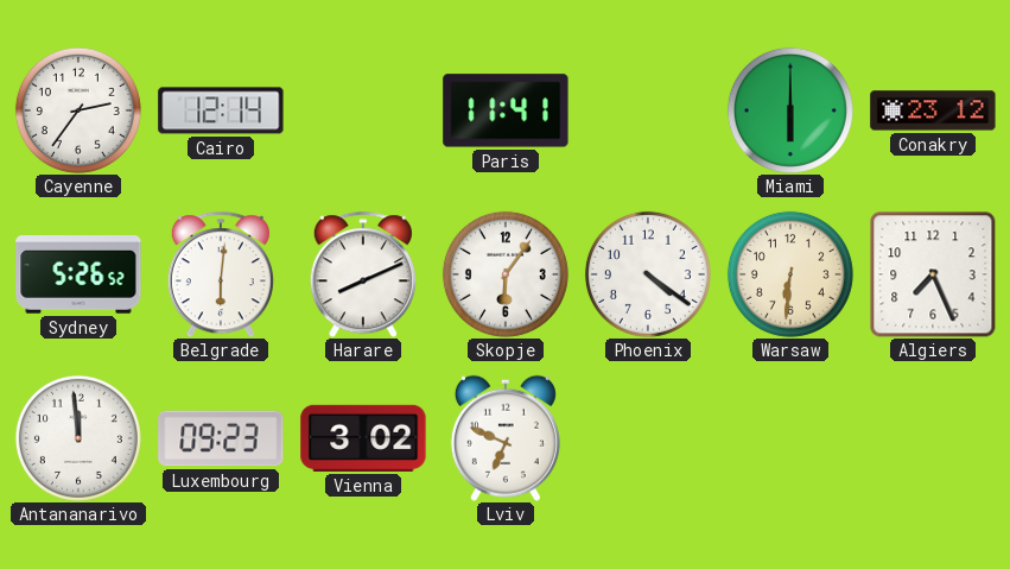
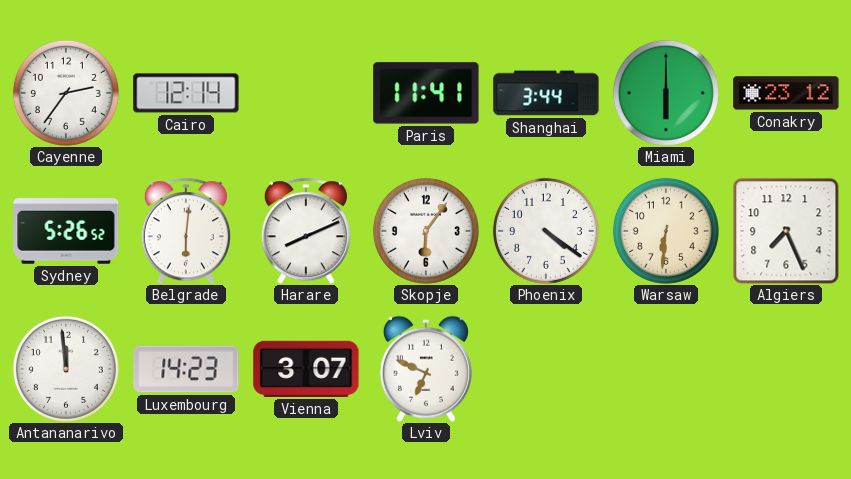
Shanghai: none -> 3:44 (546, 93)
Luxembourg: 09:23 -> 14:23 (186, 369)
Vienna: 3:02 -> 3:07 (306, 369)
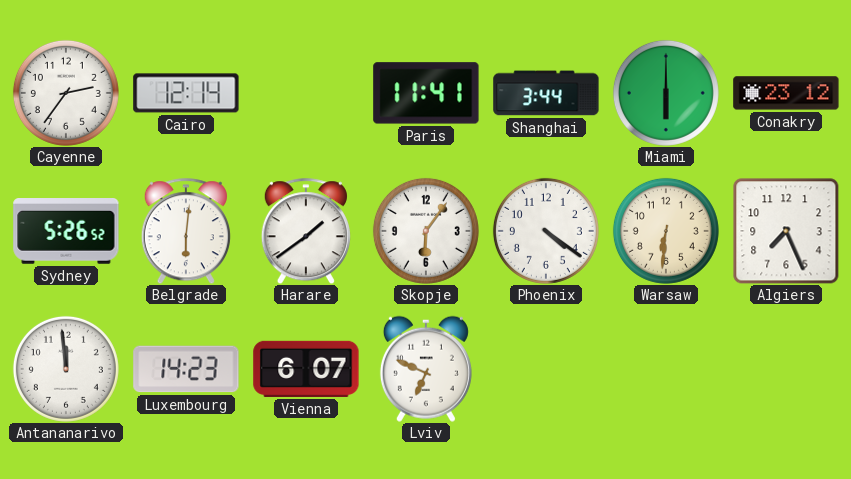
Harare: 8:11 -> 1:39 (306, 231)
Vienna: 3:07 -> 6:07 (306, 369)
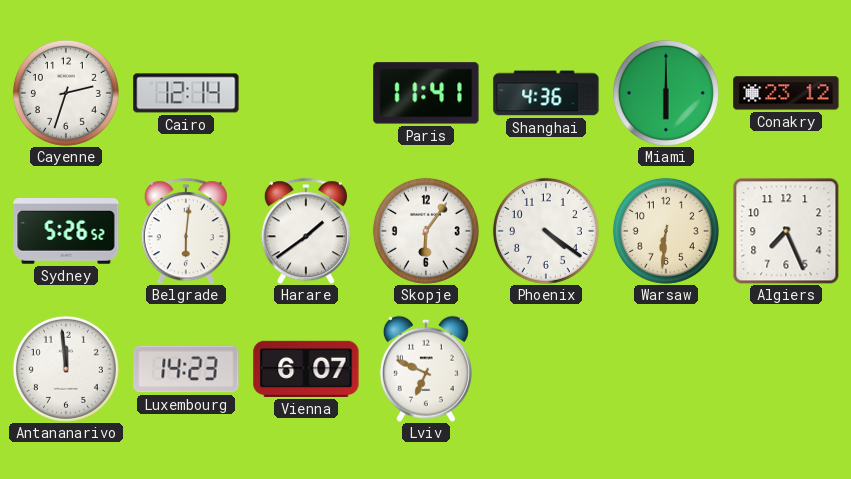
Cayenne: 2:36 -> 2:33 (66, 93)
Shanghai: 3:44 -> 4:36 (546, 93)
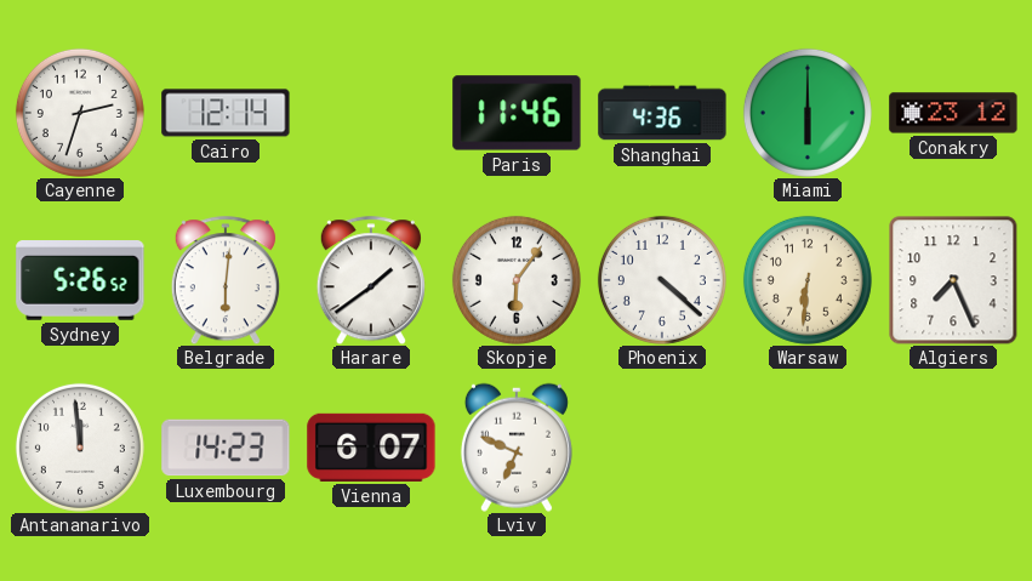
Paris: 11:41 -> 11:46 (517, 113)
Phoenix: 4:21 -> 4:22 (662, 280)
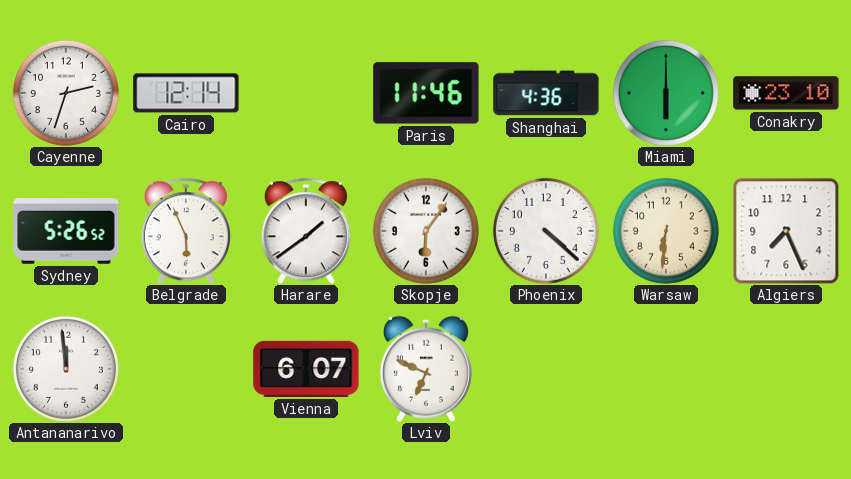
Conakry: 23:12 -> 23:10 (786, 93)
Belgrade: 6:01 -> 5:56 (186, 231)
Luxembourg: 14:23 -> none (226, 448)
